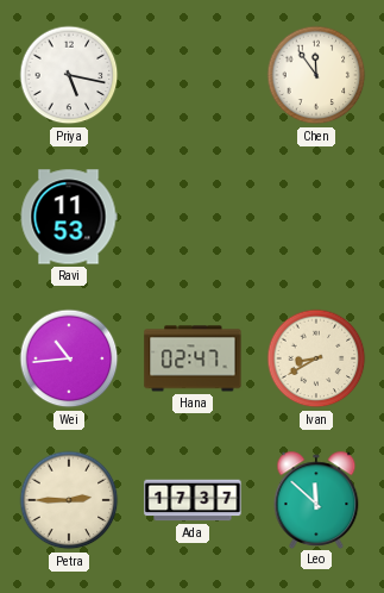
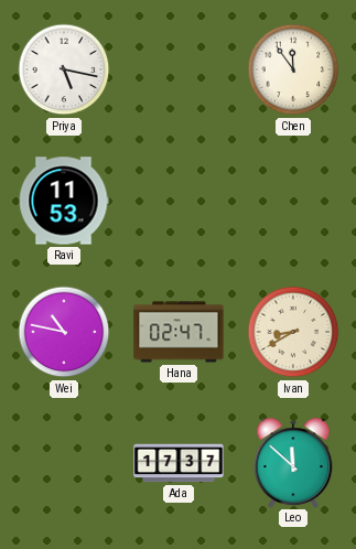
Wei: 10:44 -> 10:47 (64, 332)
Petra: 2:45 -> none (69, 500)
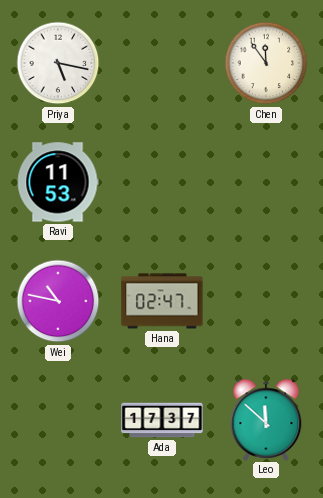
Ivan: 8:40 -> none (293, 332)
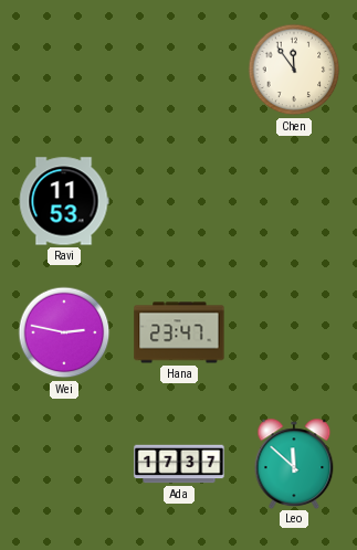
Priya: 5:17 -> none (58, 63)
Wei: 10:47 -> 2:47 (64, 332)
Hana: 02:47 -> 23:47 (179, 332)
